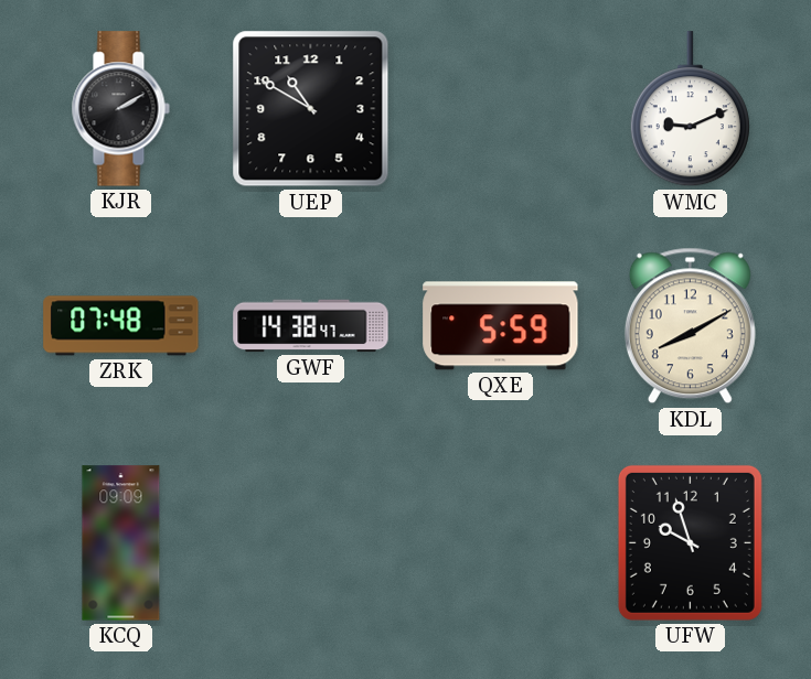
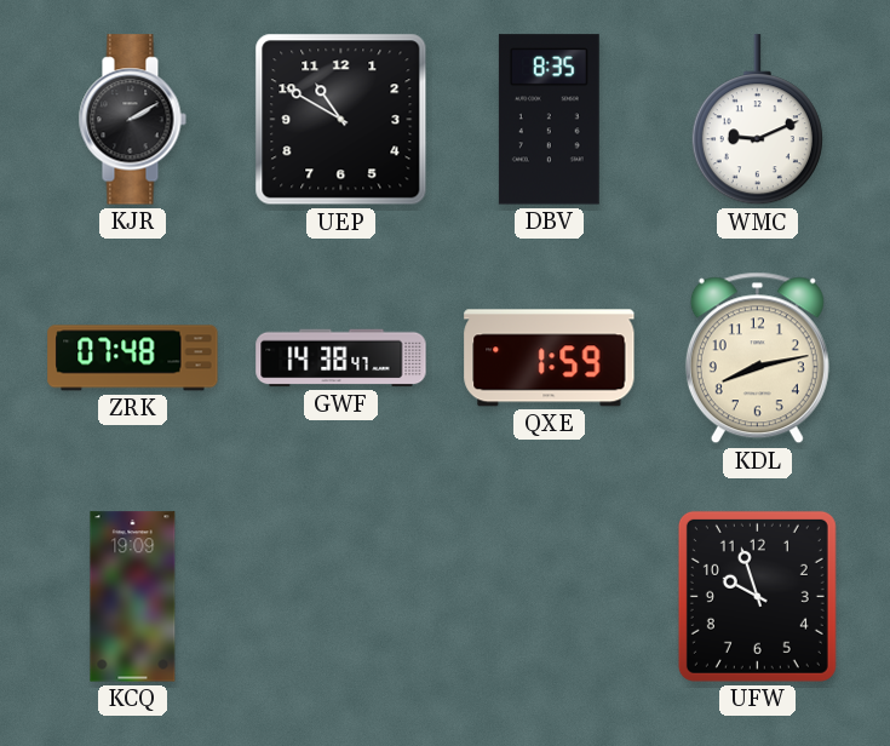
DBV: none -> 8:35 (549, 120)
QXE: 5:59 -> 1:59 (550, 358)
KDL: 8:10 -> 8:13 (757, 358)
KCQ: 09:09 -> 19:09 (133, 597)
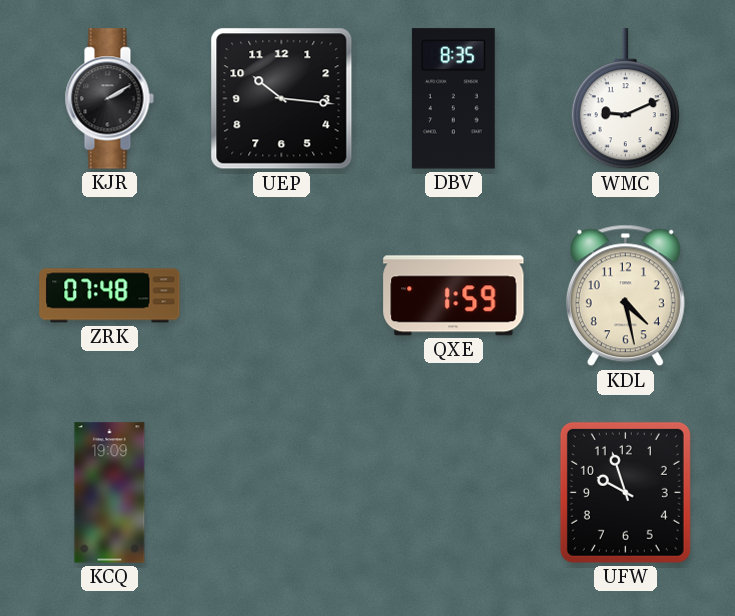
UEP: 10:50 -> 10:16 (282, 99)
GWF: 14:38 -> none (341, 358)
KDL: 8:13 -> 4:28 (625, 296)
